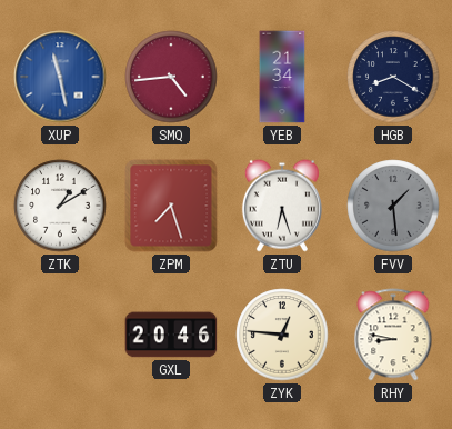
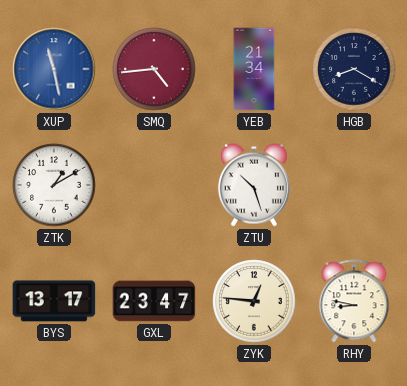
ZPM: 7:27 -> none (171, 206)
ZTU: 6:27 -> 10:27 (254, 185)
FVV: 1:29 -> none (393, 206)
BYS: none -> 13:17 (54, 301)
GXL: 20:46 -> 23:47 (154, 301)
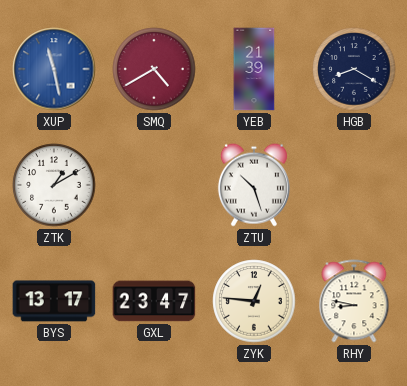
SMQ: 4:44 -> 4:40 (154, 69)
YEB: 21:34 -> 21:39 (254, 69)
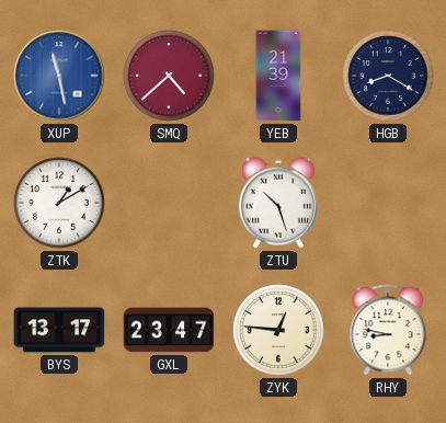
SMQ: 4:40 -> 4:38 (169, 76)
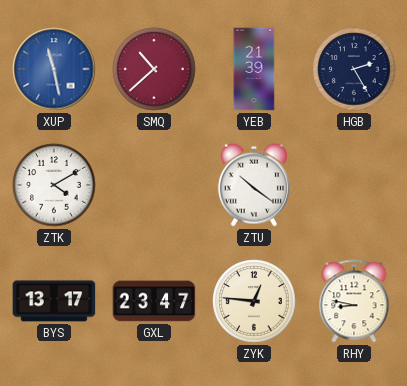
SMQ: 4:38 -> 10:38 (154, 69)
HGB: 8:20 -> 2:25 (354, 69)
ZTK: 1:10 -> 4:10 (54, 185)
ZTU: 10:27 -> 10:21 (254, 185)
